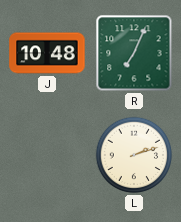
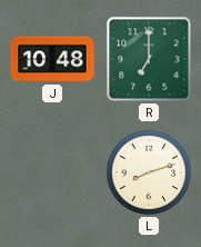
R: 7:04 -> 7:00 (149, 59)
L: 2:12 -> 8:12 (149, 172)
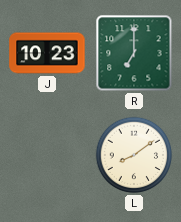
J: 10:48 -> 10:23 (47, 53)
L: 8:12 -> 8:09 (134, 155)
